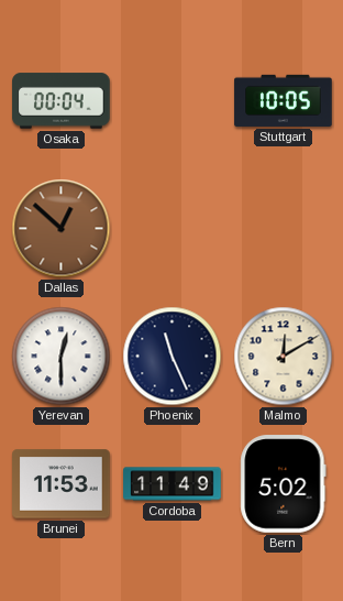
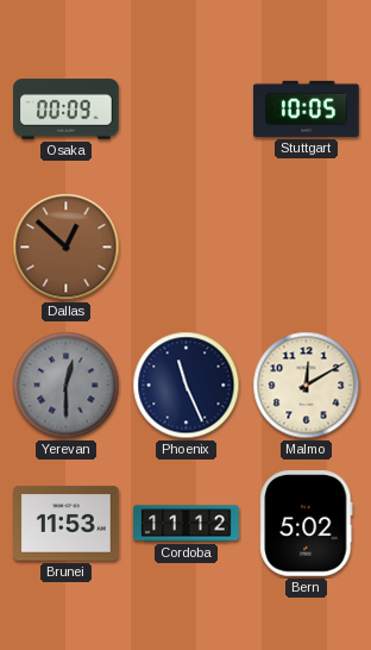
Osaka: 00:04 -> 00:09 (67, 110)
Yerevan dial: white -> grey (67, 386)
Cordoba: 11:49 -> 11:12 (187, 524)
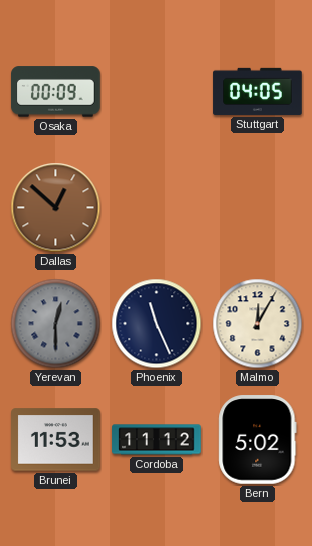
Stuttgart: 10:05 -> 04:05 (258, 91)
Malmo: 12:10 -> 12:05 (258, 324)
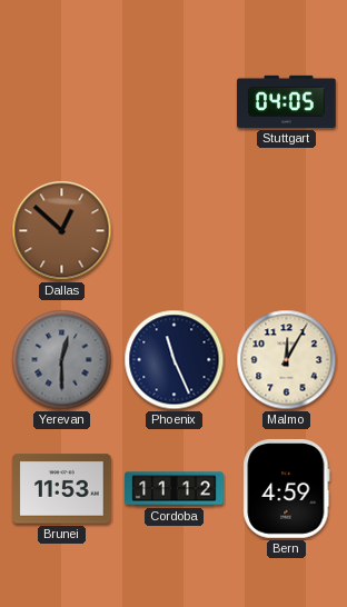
Osaka: 00:09 -> none (56, 92)
Bern: 5:02 -> 4:59 (287, 489)
